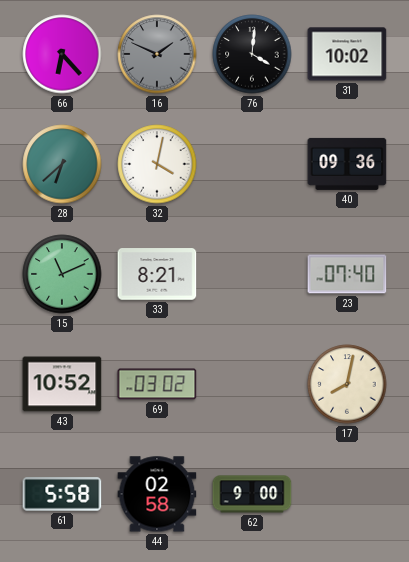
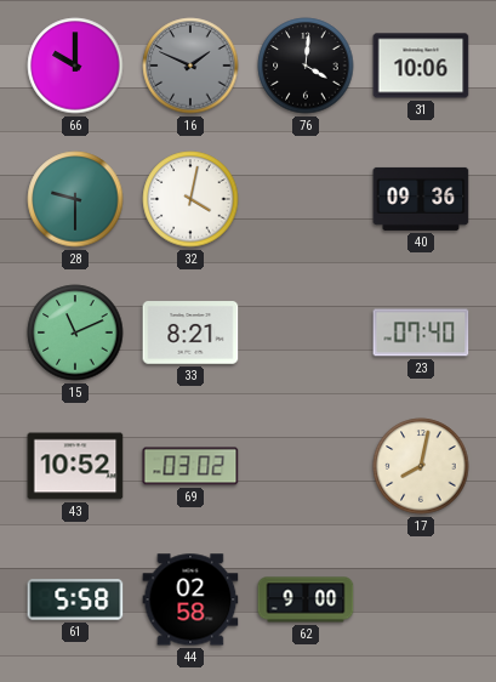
66: 6:23 -> 10:00 (75, 66)
31: 10:02 -> 10:06 (421, 66)
28: 6:38 -> 9:30 (75, 199)
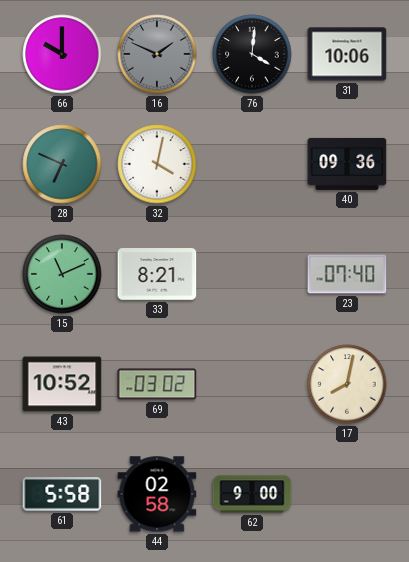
28: 9:30 -> 6:49 (62, 164)
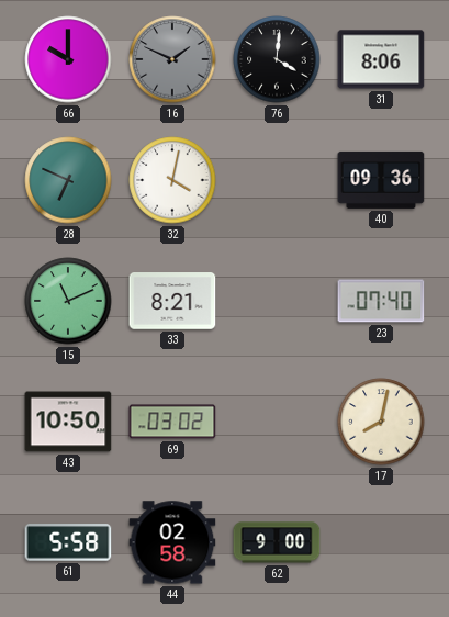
31: 10:06 -> 8:06 (381, 59)
43: 10:52 -> 10:50 (68, 422)
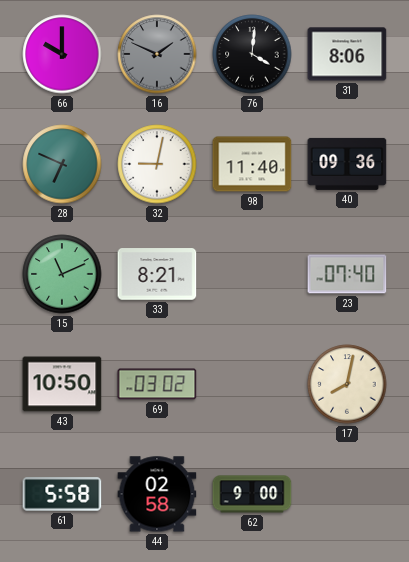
32: 4:02 -> 9:02 (157, 164)
98: none -> 11:40 (252, 164)
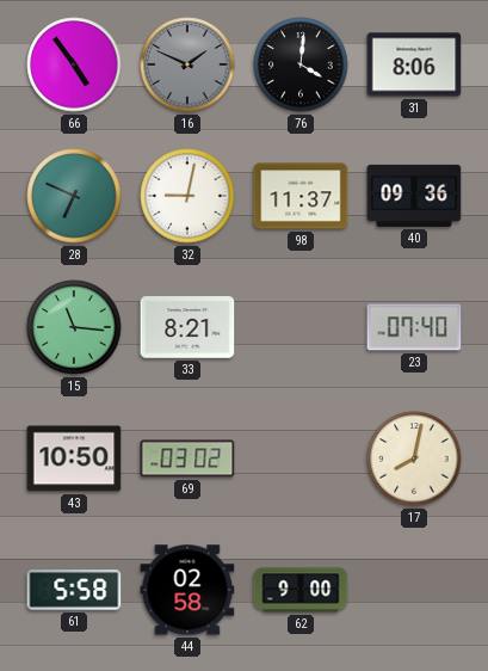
66: 10:00 -> 4:54 (74, 64)
98: 11:40 -> 11:37 (301, 196)
15: 11:11 -> 11:16 (74, 327)
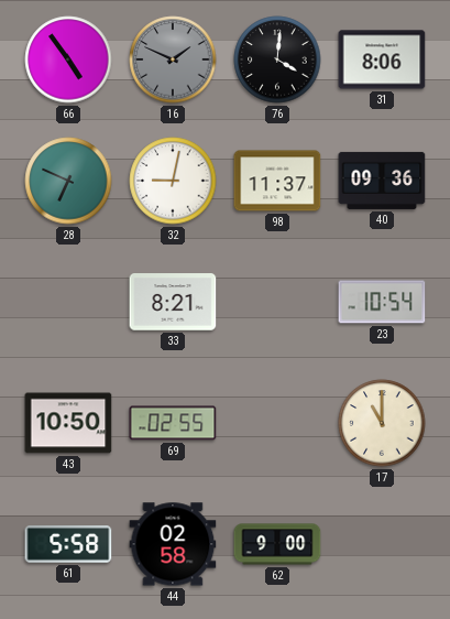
15: 11:16 -> none (74, 327)
23: 07:40 -> 10:54 (382, 302)
69: 03:02 -> 02:55 (173, 423)
17: 8:02 -> 11:00 (382, 423)
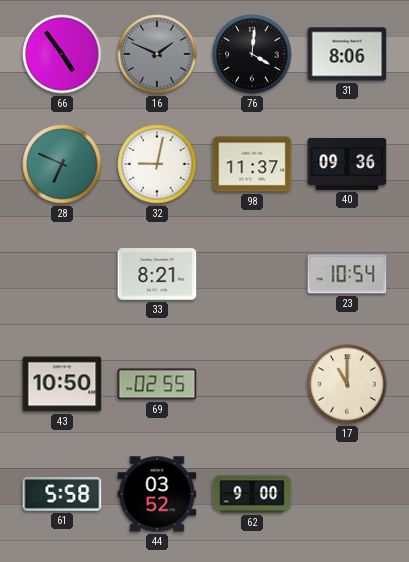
44: 02:58 -> 03:52 (157, 494)
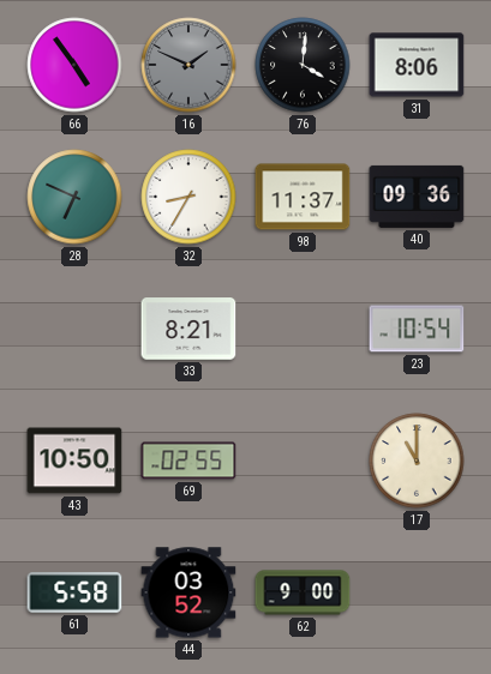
32: 9:02 -> 8:35 (188, 197)
